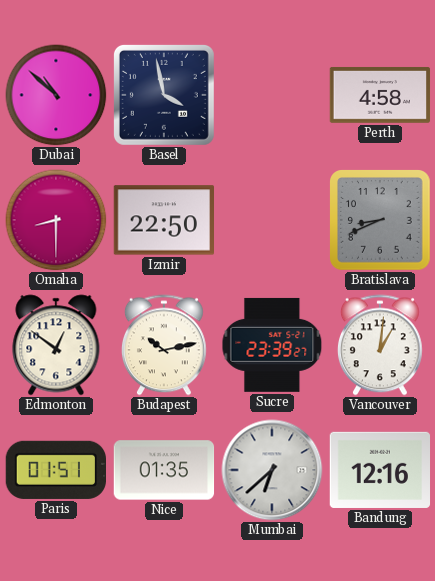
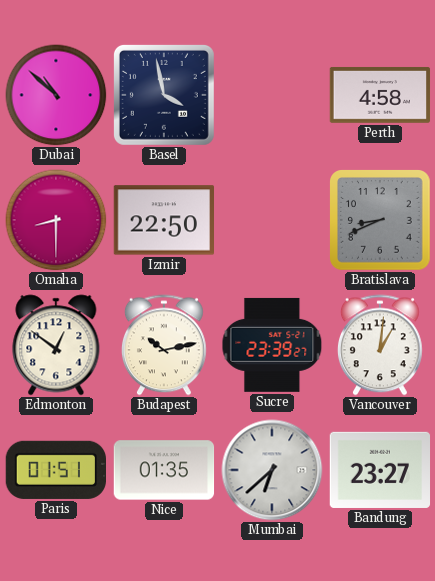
Bandung: 12:16 -> 23:27 (380, 470)
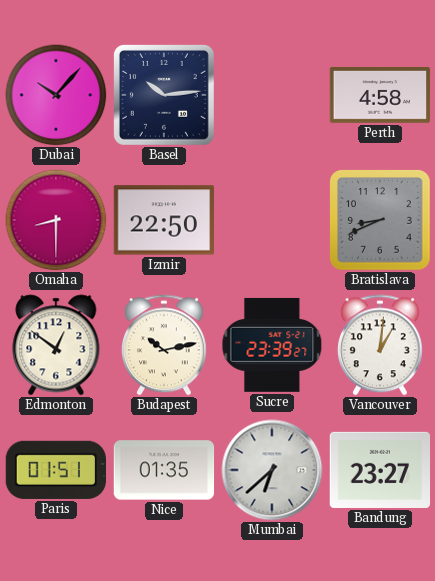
Dubai: 10:52 -> 10:07 (56, 95)
Basel: 3:58 -> 10:14 (164, 95)
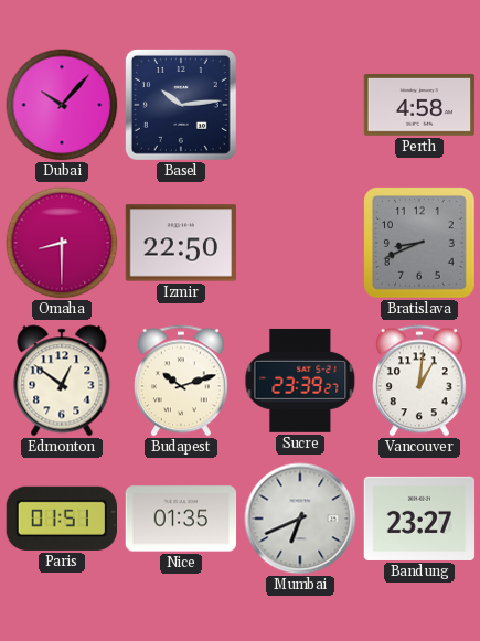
Budapest: 10:13 -> 10:12 (181, 381)
Mumbai: 6:38 -> 6:41 (300, 519)
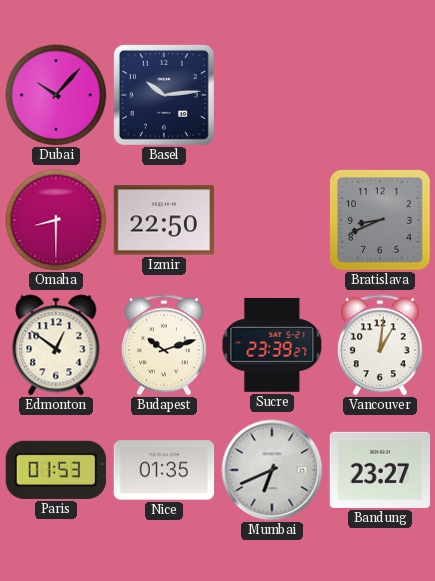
Perth: 4:58 -> none (419, 105)
Paris: 01:51 -> 01:53 (55, 470)
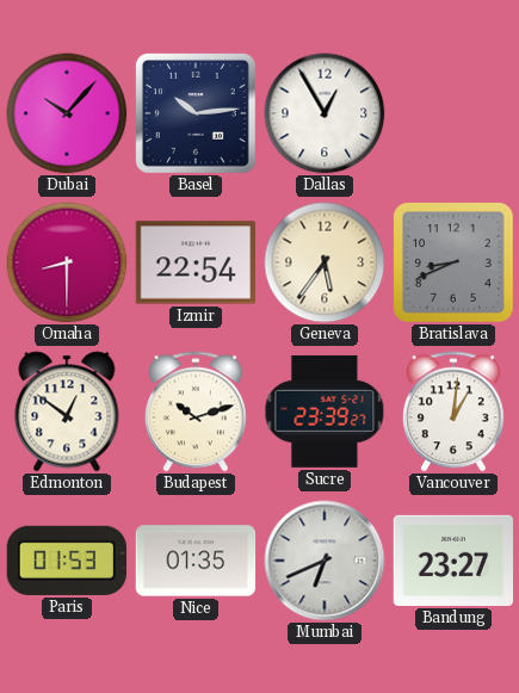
Dallas: none -> 12:55 (325, 113)
Izmir: 22:50 -> 22:54 (196, 262)
Geneva: none -> 5:36 (325, 262)
